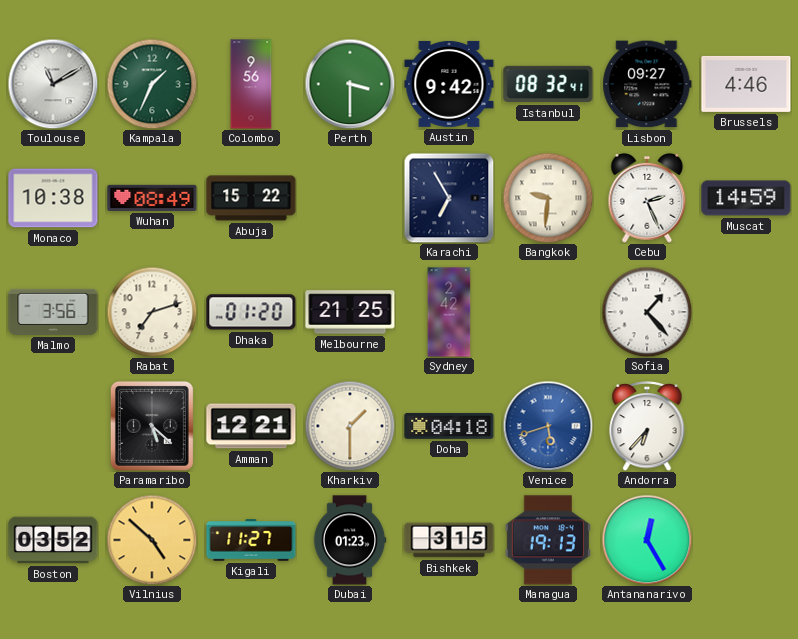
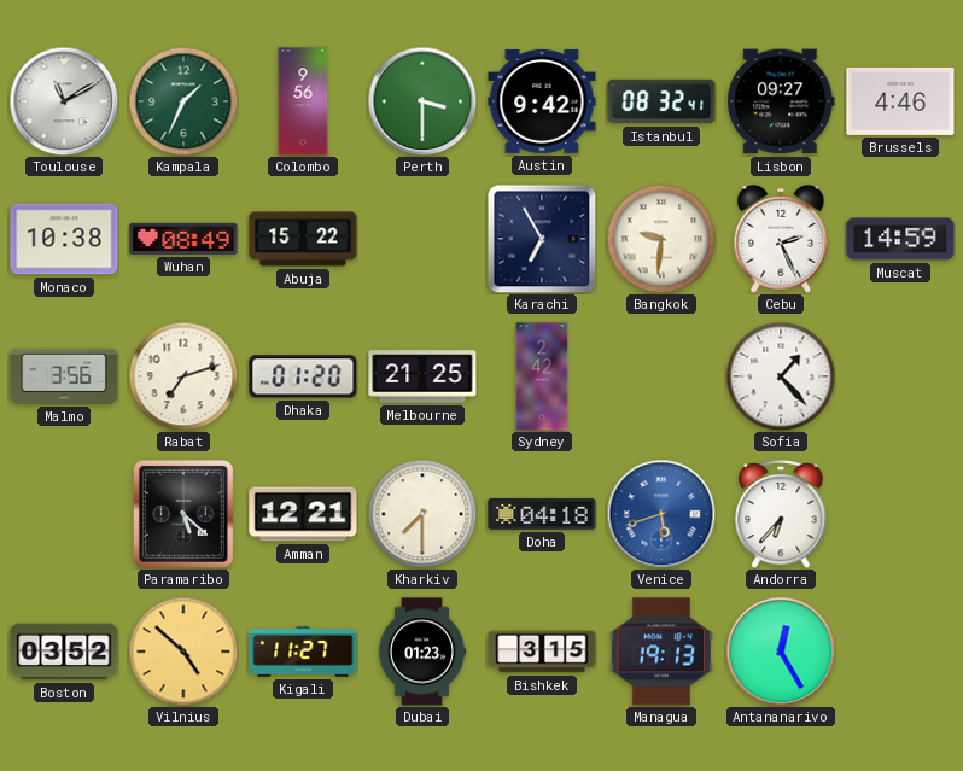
Kharkiv: 1:30 -> 7:30 (422, 514)
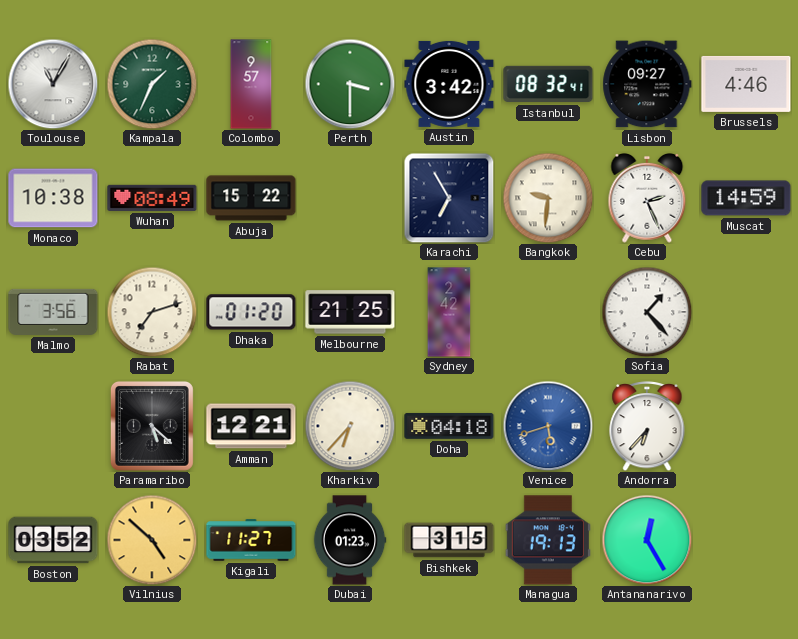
Toulouse: 11:10 -> 11:05 (53, 84)
Colombo: 9:56 -> 9:57 (251, 84)
Austin: 9:42 -> 3:42 (449, 84)
Kharkiv: 7:30 -> 6:37 (350, 426)
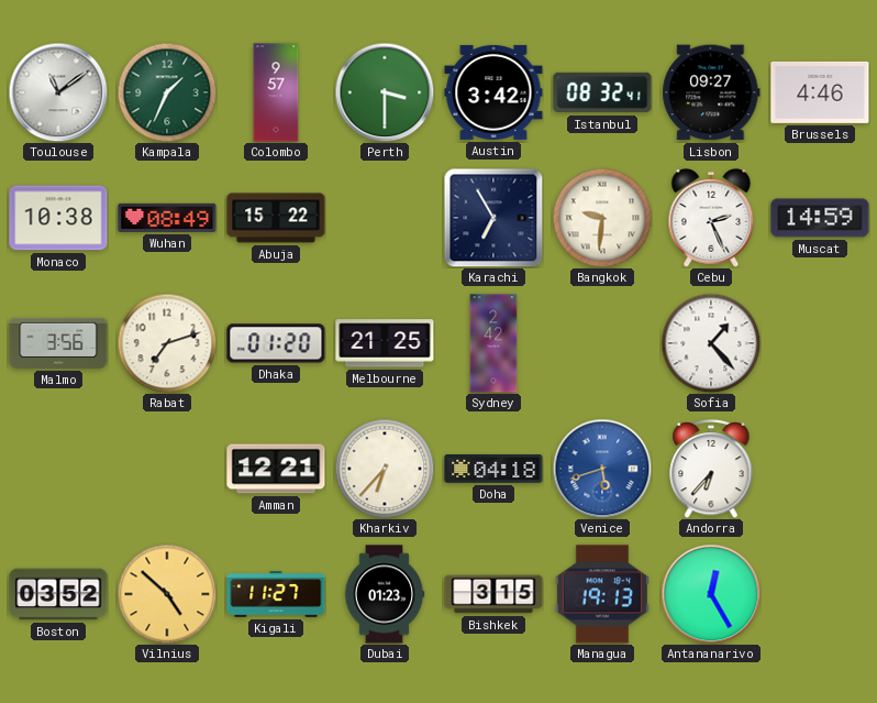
Toulouse: 11:05 -> 11:09 (58, 92)
Paramaribo: 5:22 -> none (152, 426)
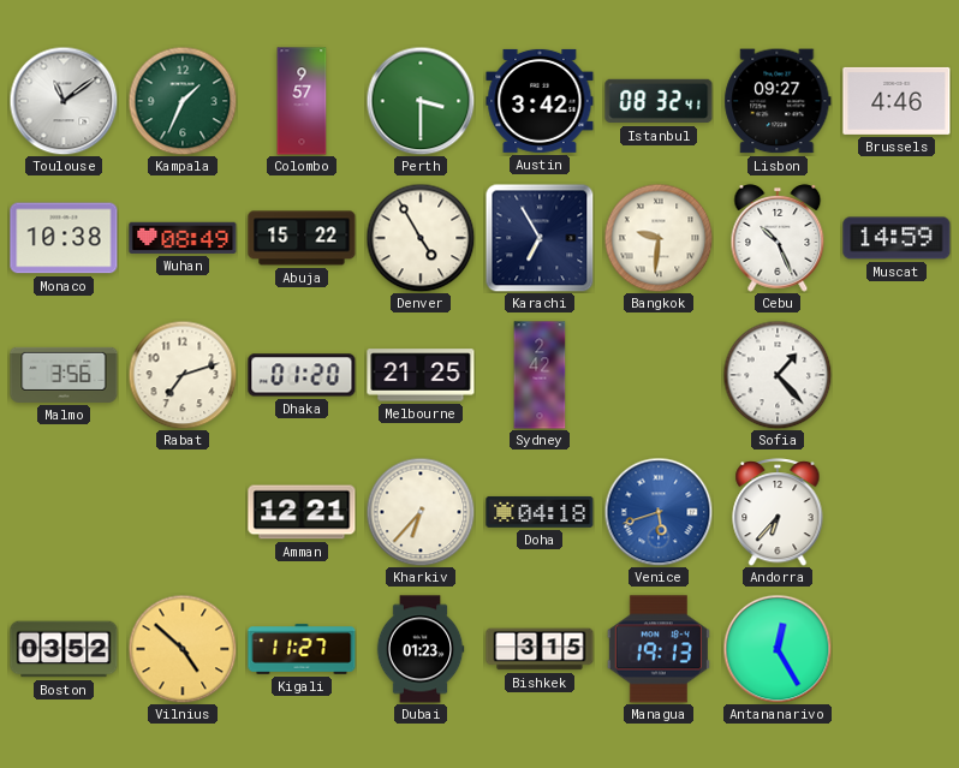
Denver: none -> 4:55 (421, 238)
Cebu: 2:26 -> 10:26 (778, 238)
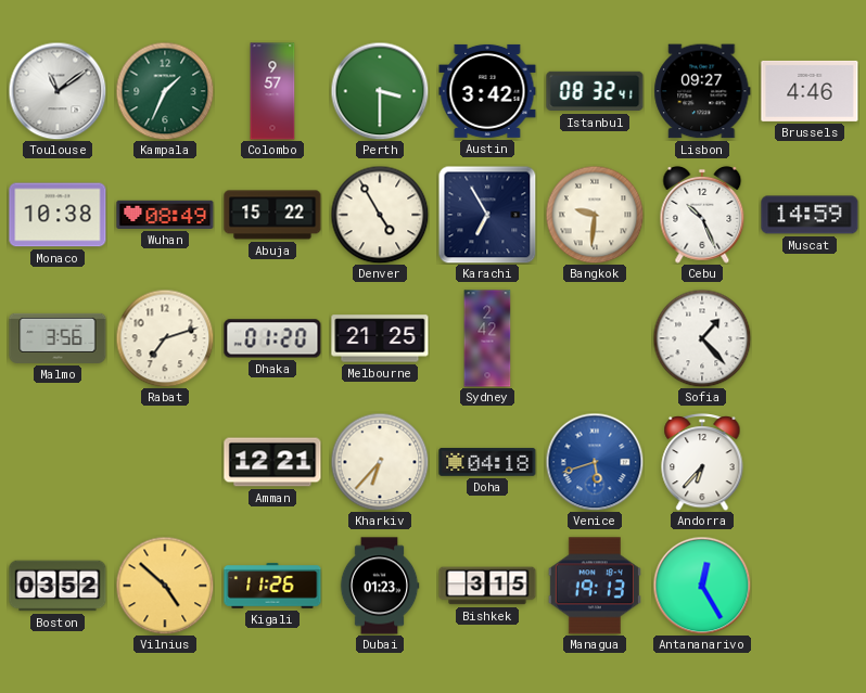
Kigali: 11:27 -> 11:26 (272, 586)
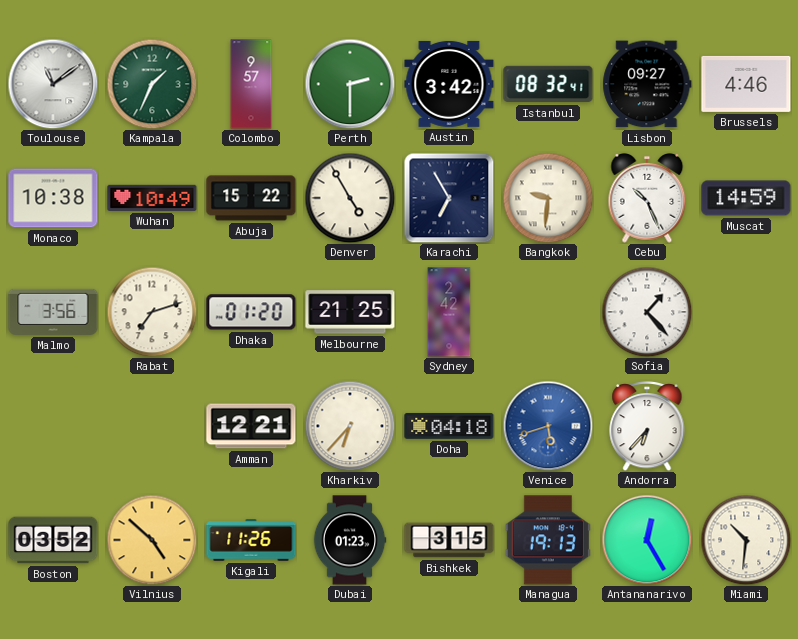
Perth: 3:30 -> 2:30 (350, 84)
Wuhan: 08:49 -> 10:49 (152, 198)
Miami: none -> 10:31 (746, 540)
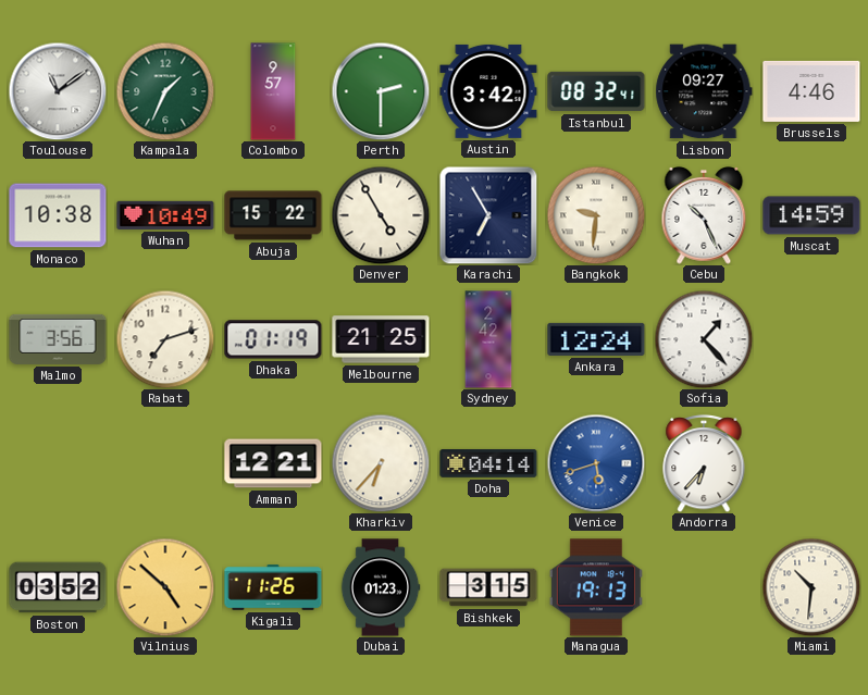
Dhaka: 01:20 -> 01:19 (273, 339)
Ankara: none -> 12:24 (596, 339)
Doha: 04:18 -> 04:14 (488, 463)
Antananarivo: 12:25 -> none (647, 540)
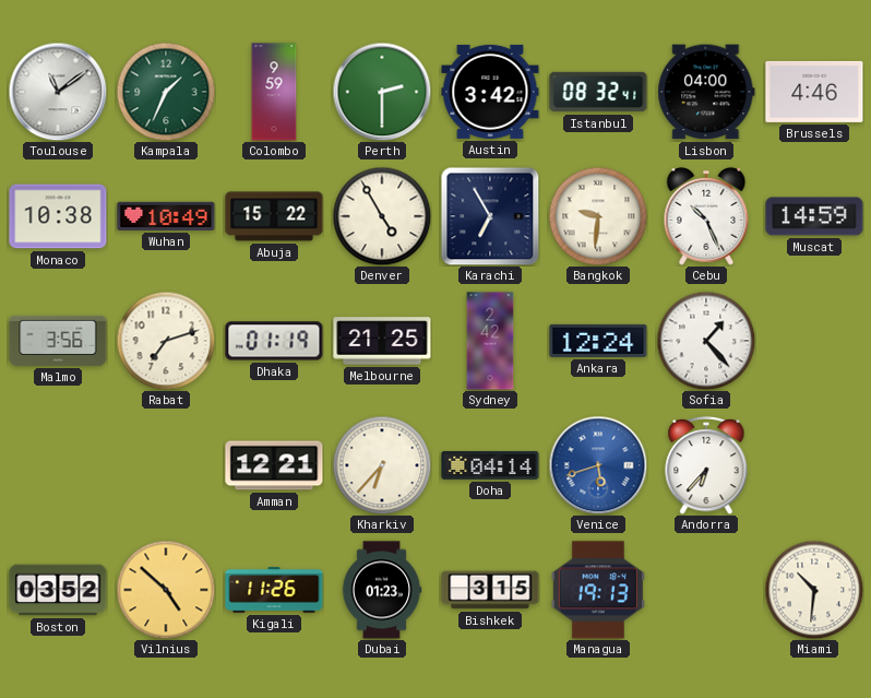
Colombo: 9:57 -> 9:59 (274, 92)
Lisbon: 09:27 -> 04:00 (706, 92)
